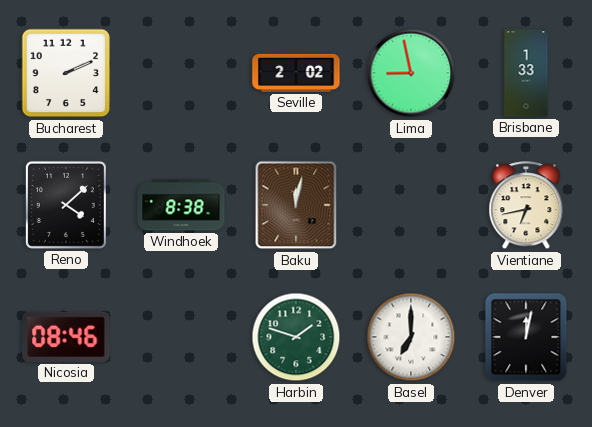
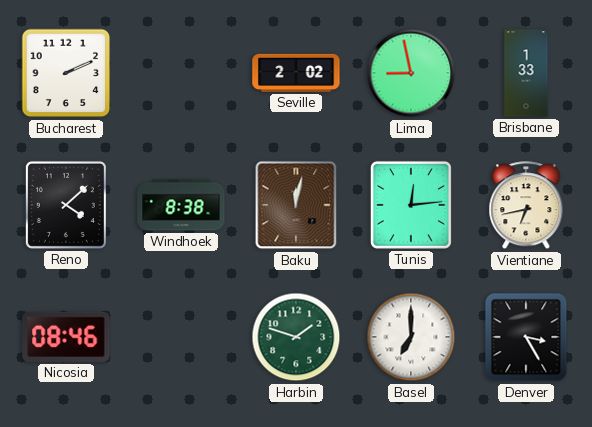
Tunis: none -> 12:14 (411, 205)
Denver: 12:02 -> 3:25 (526, 337)
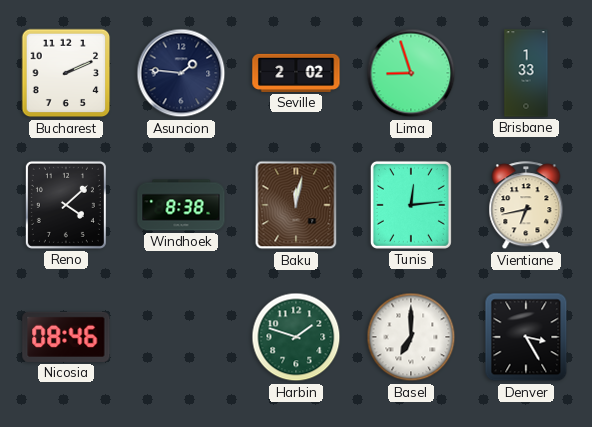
Asuncion: none -> 1:46 (181, 73)
Lima: 8:58 -> 8:57 (411, 73)
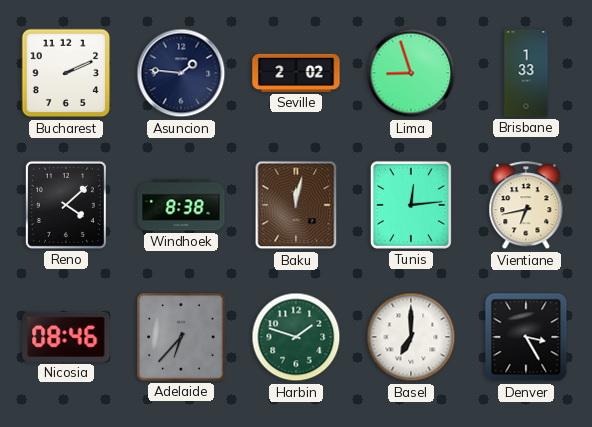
Adelaide: none -> 6:37 (181, 337)
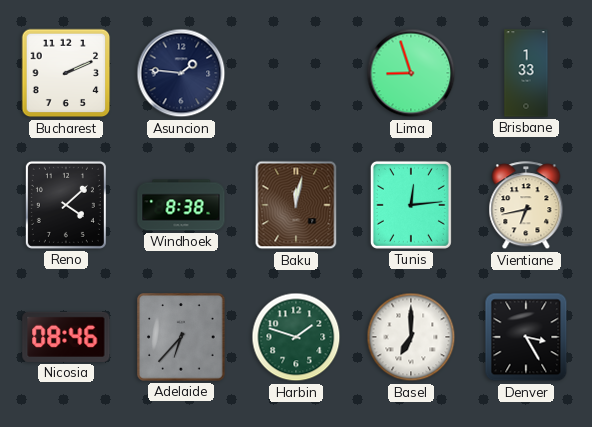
Seville: 2:02 -> none (296, 73)
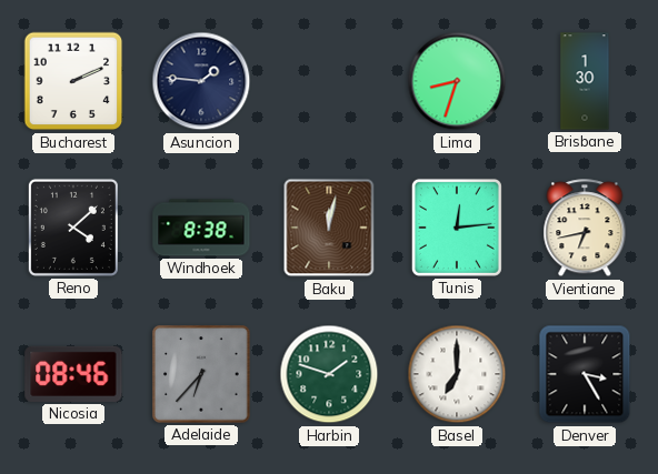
Lima: 8:57 -> 8:33 (457, 81)
Brisbane: 1:33 -> 1:30 (585, 81)
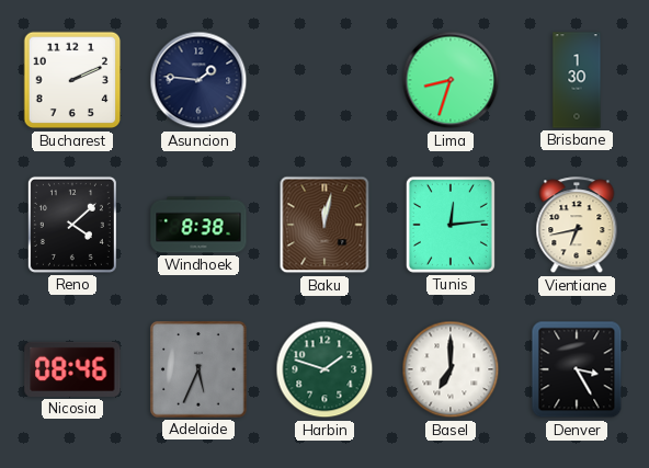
Adelaide: 6:37 -> 5:34 (198, 369)
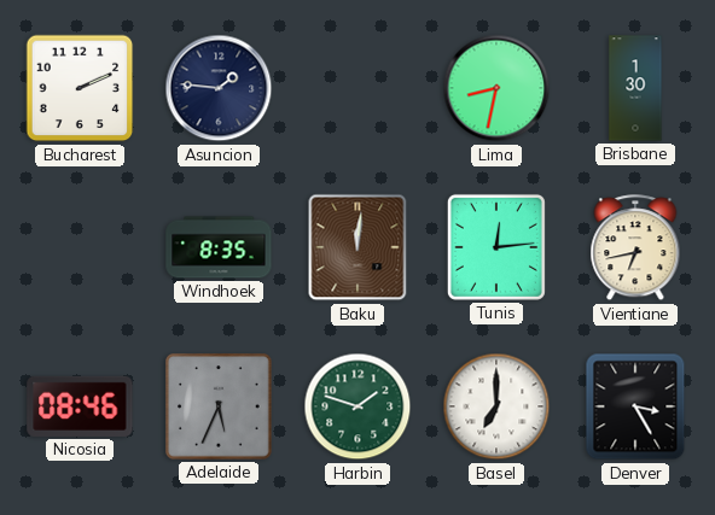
Lima: 8:33 -> 8:32 (496, 88)
Reno: 4:08 -> none (72, 225)
Windhoek: 8:38 -> 8:35 (219, 247)
Baku: 12:02 -> 12:01 (357, 247)
